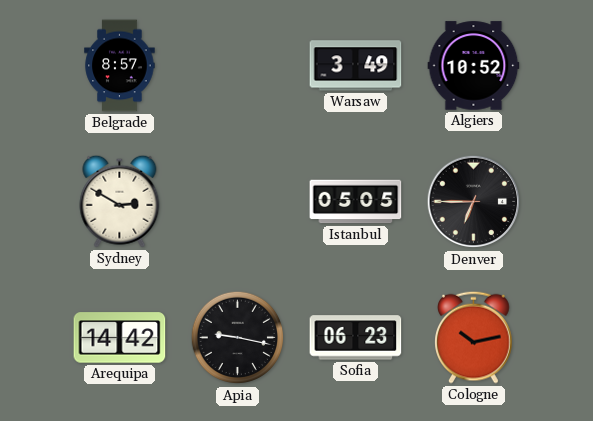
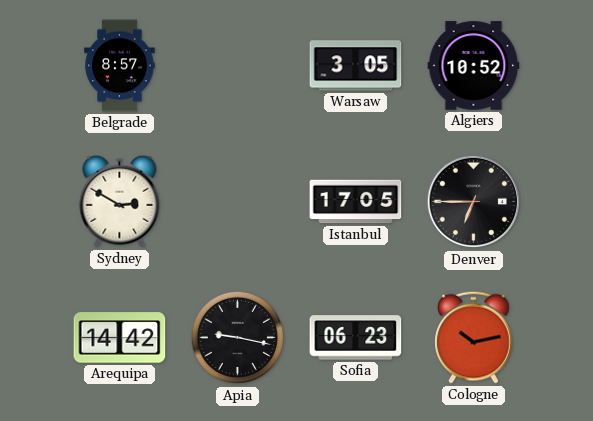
Warsaw: 3:49 -> 3:05 (356, 66)
Istanbul: 05:05 -> 17:05 (356, 202)
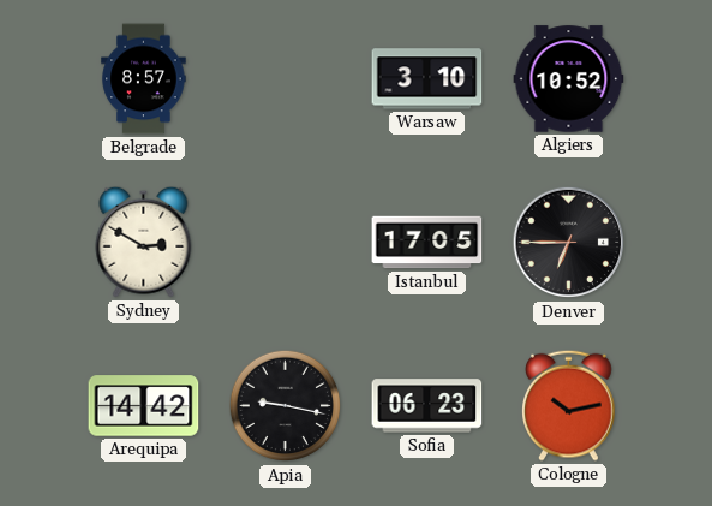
Warsaw: 3:05 -> 3:10 (427, 79)
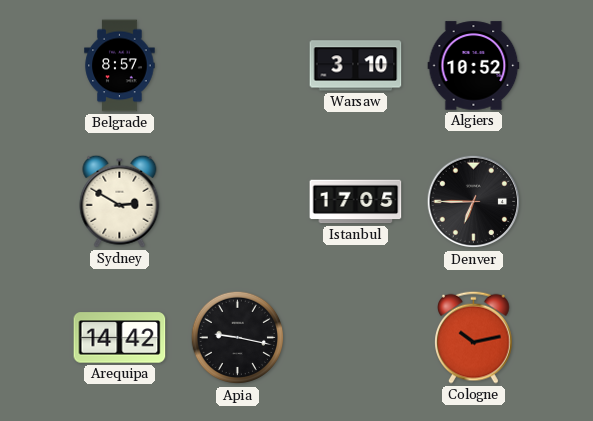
Sofia: 06:23 -> none (427, 406)
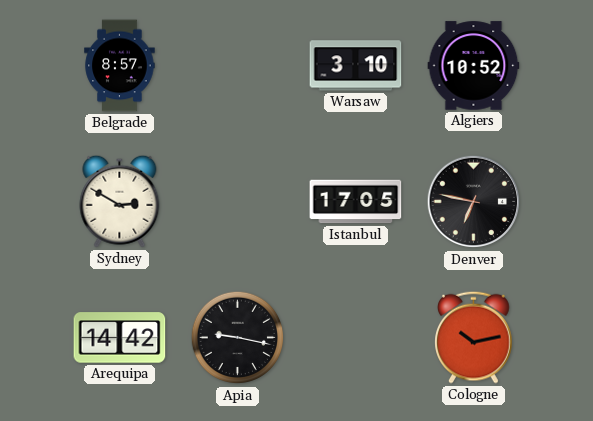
Denver: 6:45 -> 6:47 (474, 202)
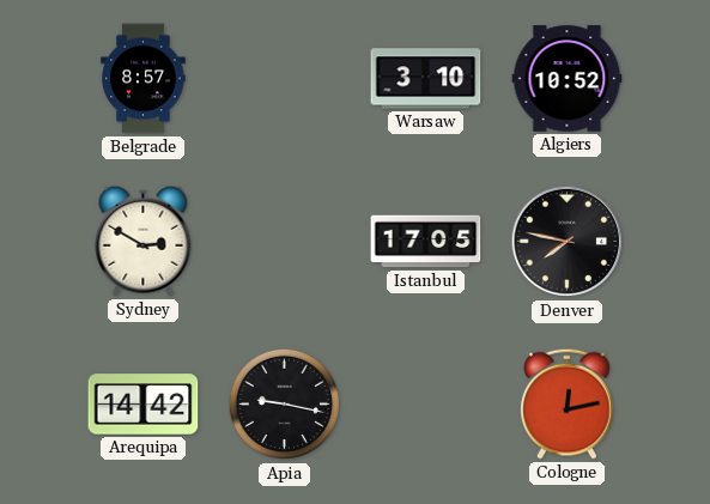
Denver: 6:47 -> 7:47 (568, 242)
Cologne: 10:13 -> 12:13 (568, 403)
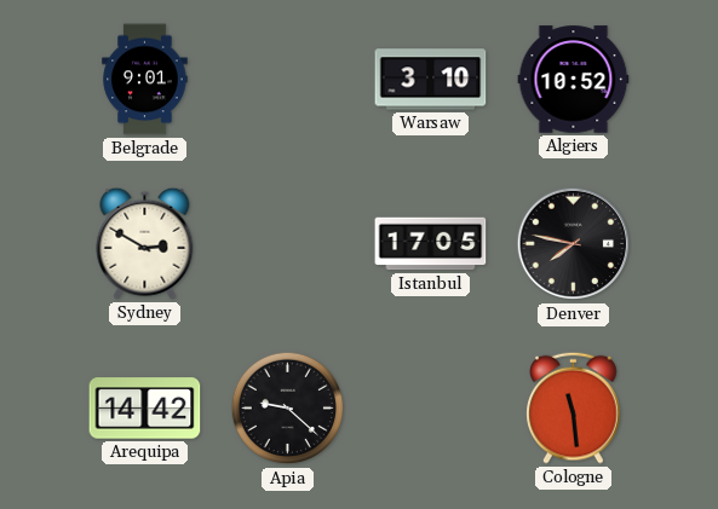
Belgrade: 8:57 -> 9:01 (145, 80)
Apia: 9:17 -> 9:22 (288, 409)
Cologne: 12:13 -> 11:29 (574, 407)
